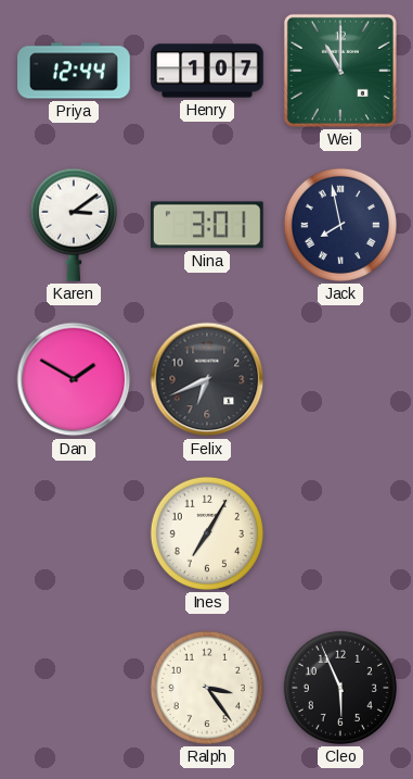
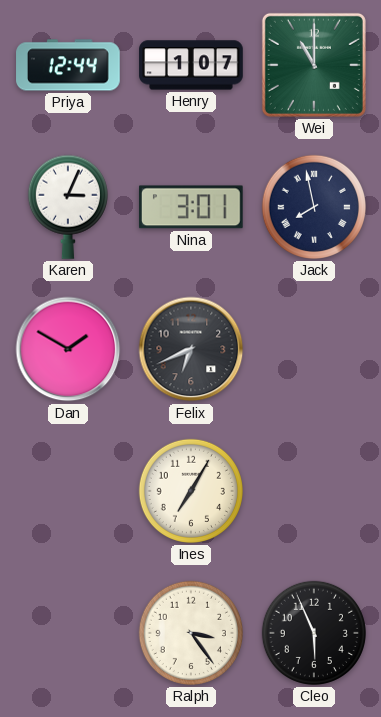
Karen: 3:09 -> 3:04 (68, 207)
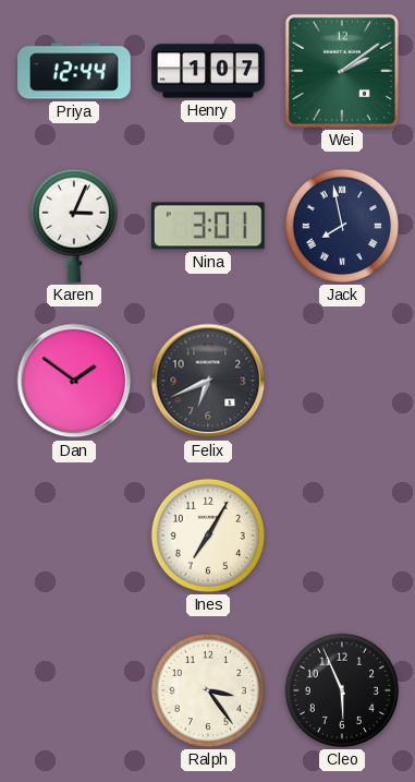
Wei: 11:00 -> 2:09 (342, 71)
Dan: 1:50 -> 1:51 (74, 381)
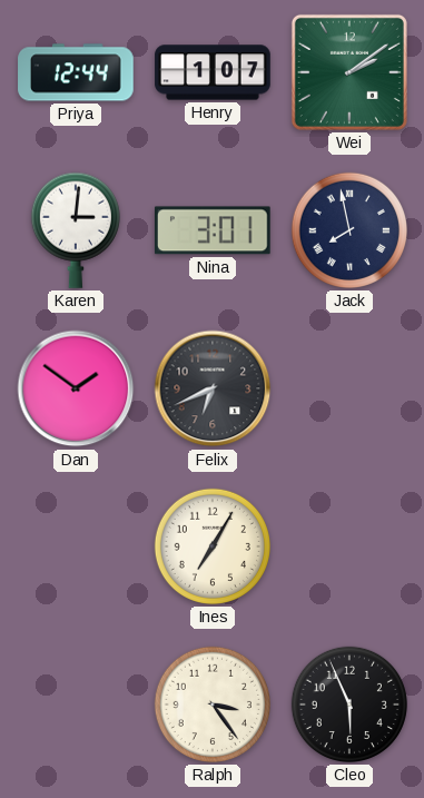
Karen: 3:04 -> 3:01 (76, 230)
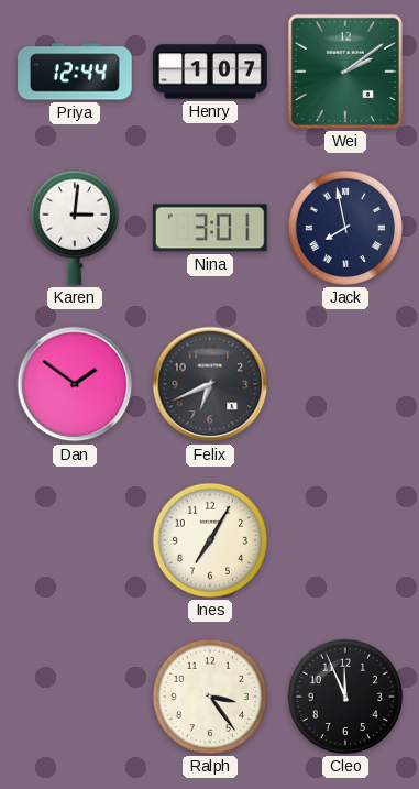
Cleo: 5:56 -> 11:56 (345, 697)
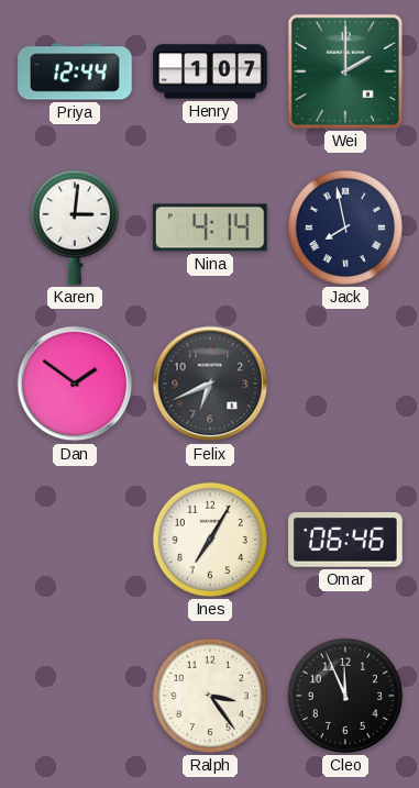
Wei: 2:09 -> 2:00 (345, 71)
Nina: 3:01 -> 4:14 (210, 227)
Omar: none -> 06:46 (346, 540)
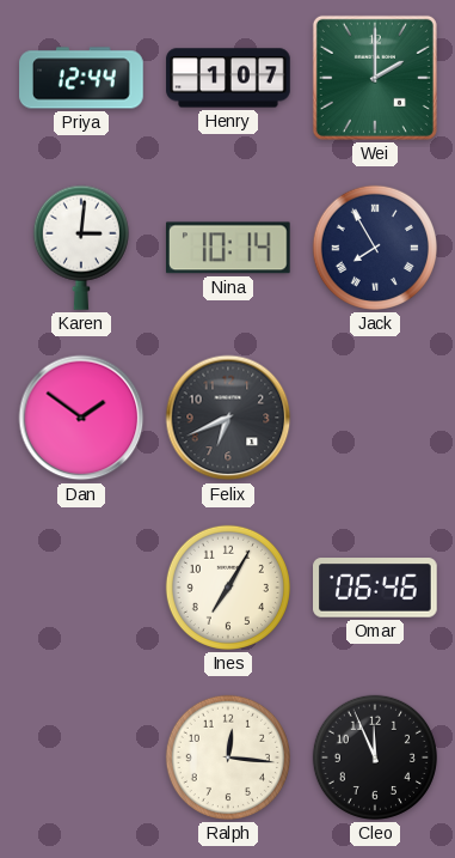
Nina: 4:14 -> 10:14 (228, 248)
Jack: 7:58 -> 7:55 (375, 248)
Ralph: 3:24 -> 12:16 (228, 757)
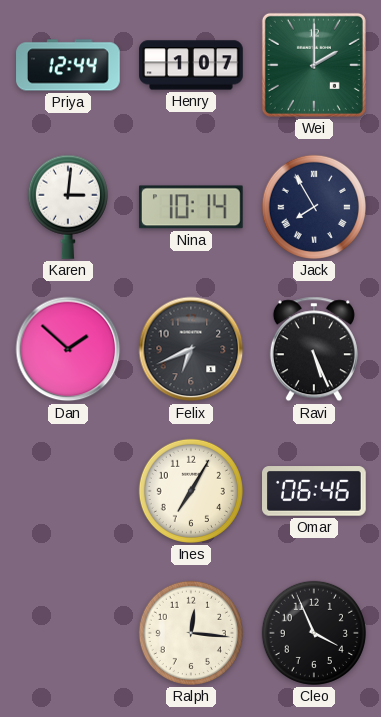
Dan: 1:51 -> 1:52 (68, 349)
Ravi: none -> 5:26 (314, 349)
Cleo: 11:56 -> 3:56 (314, 633)
